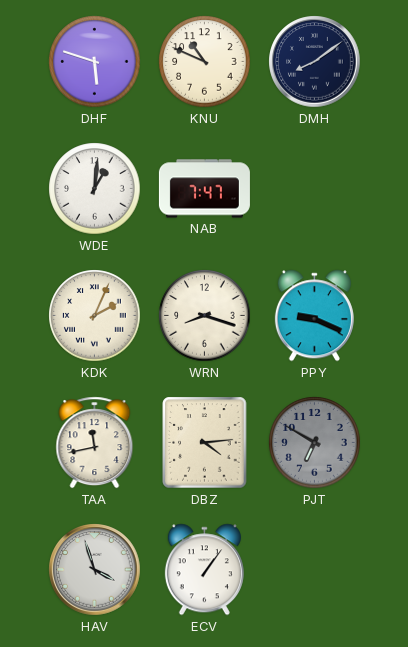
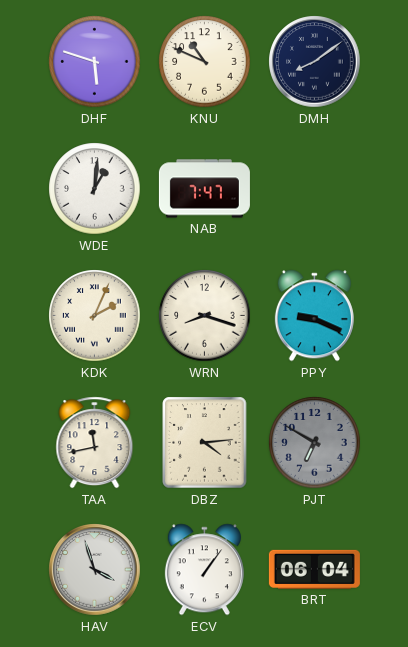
BRT: none -> 06:04 (314, 569)
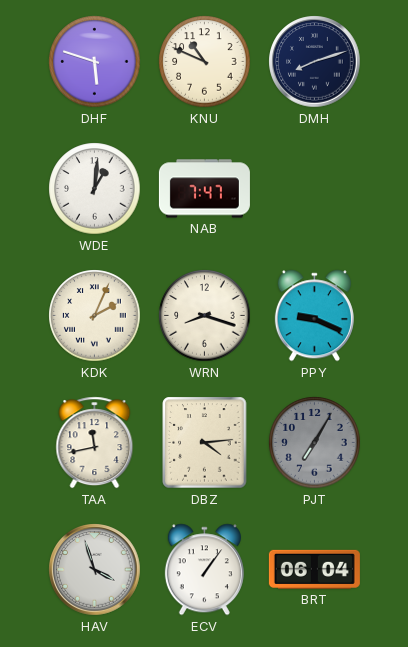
DMH: 8:09 -> 8:12 (315, 62)
PJT: 6:50 -> 7:05 (315, 443)
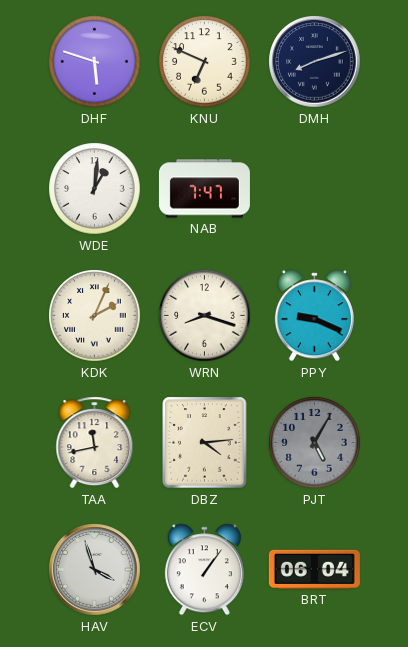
KNU: 10:49 -> 6:49 (205, 62)
PJT: 7:05 -> 5:05 (315, 443)
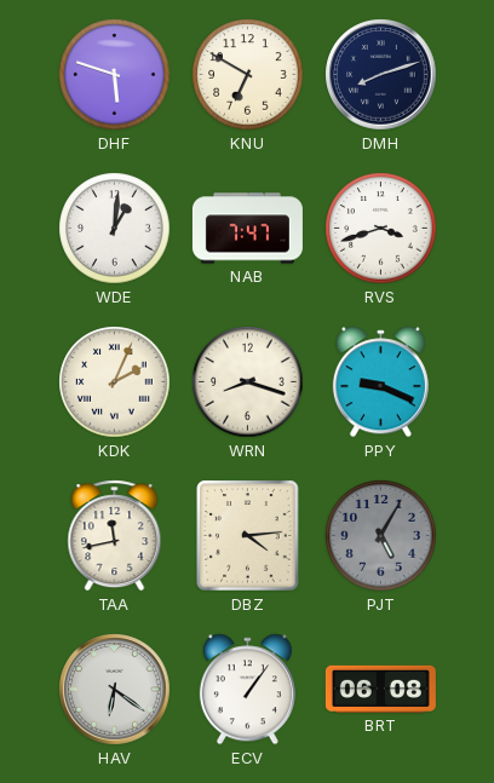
KNU: 6:49 -> 6:50 (248, 75)
RVS: none -> 3:42 (381, 229)
HAV: 3:57 -> 6:21 (115, 690)
BRT: 06:04 -> 06:08 (380, 689)
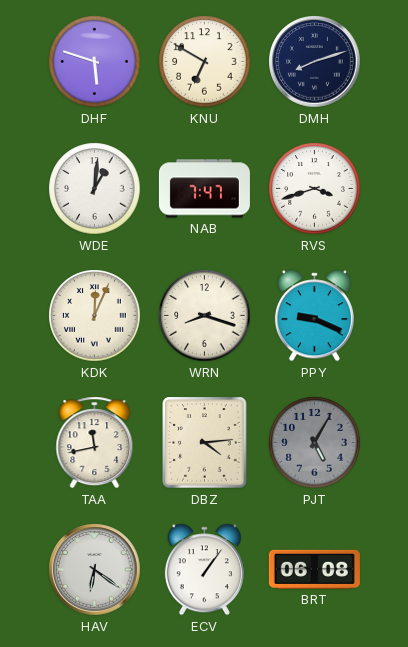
KDK: 2:04 -> 12:04 (95, 316)
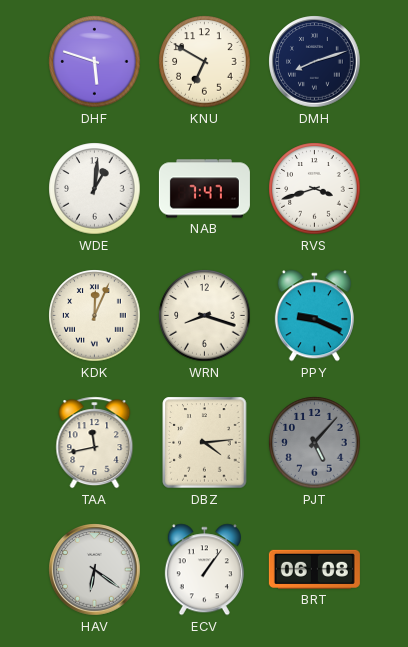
PJT: 5:05 -> 5:07 (315, 443)
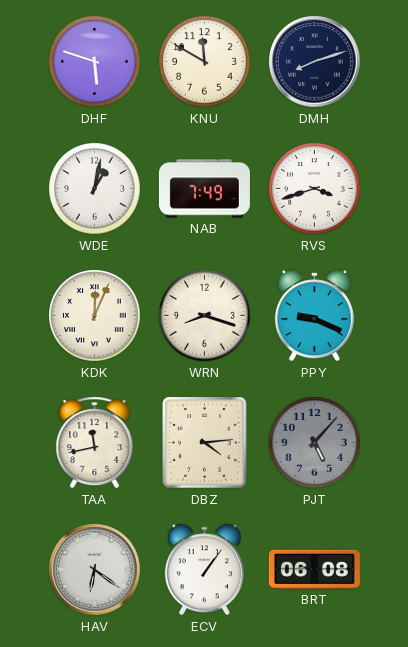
KNU: 6:50 -> 11:50 (205, 62)
WDE: 1:01 -> 1:02 (95, 189)
NAB: 7:47 -> 7:49 (204, 189)
